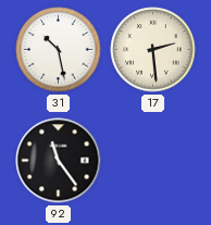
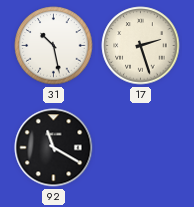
17: 2:29 -> 2:27 (141, 46)
92: 11:24 -> 11:20 (54, 148)
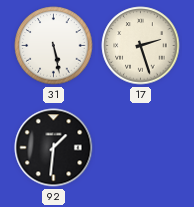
31: 10:28 -> 5:28 (54, 46)
92: 11:20 -> 1:31 (54, 148)
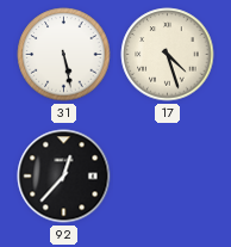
17: 2:27 -> 4:27 (168, 55)
92: 1:31 -> 12:37 (64, 177)
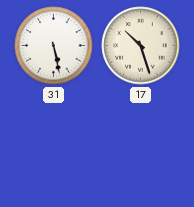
17: 4:27 -> 10:27 (141, 46)
92: 12:37 -> none (64, 177)
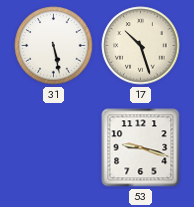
53: none -> 9:18 (141, 148)
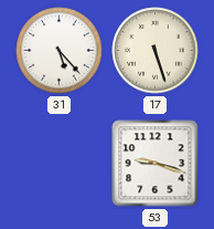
31: 5:28 -> 5:23 (60, 51)
17: 10:27 -> 5:27 (156, 51)
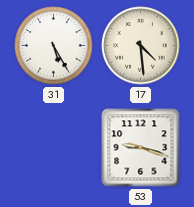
31: 5:23 -> 5:25 (54, 46)
17: 5:27 -> 4:29 (141, 46)
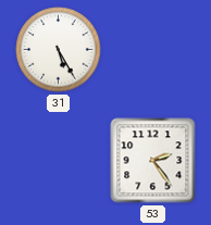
17: 4:29 -> none (141, 46)
53: 9:18 -> 2:24 (153, 161)
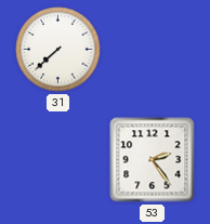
31: 5:25 -> 7:38 (58, 50)
